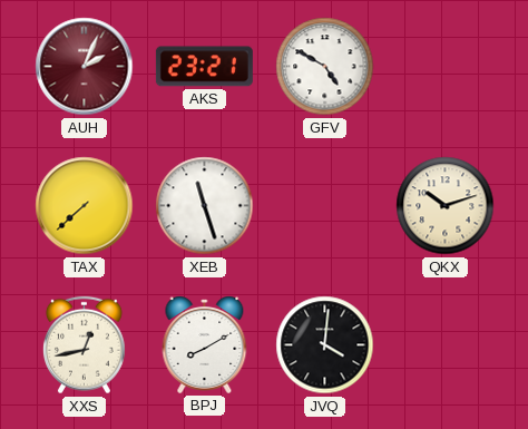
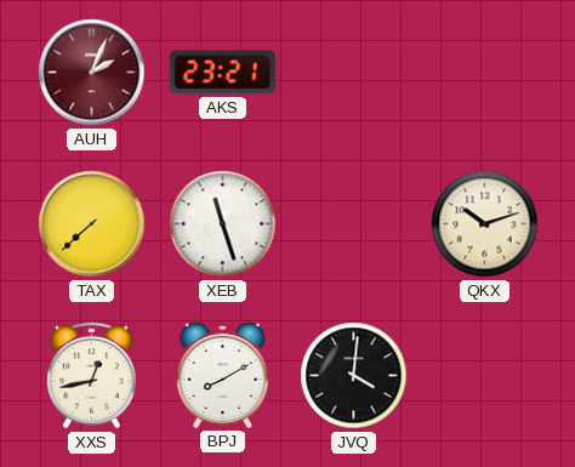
GFV: 4:50 -> none (325, 67)
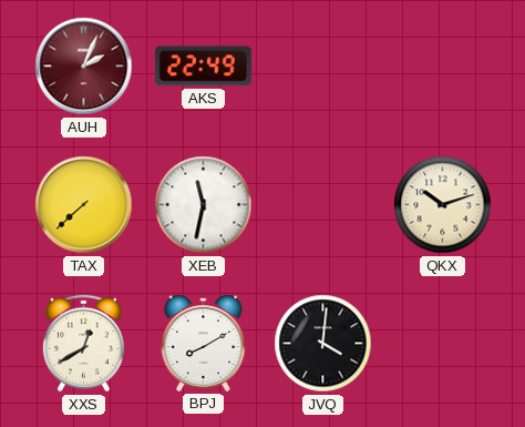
AKS: 23:21 -> 22:49 (203, 67)
XEB: 11:27 -> 11:32 (204, 205)
XXS: 12:43 -> 12:40 (83, 344)
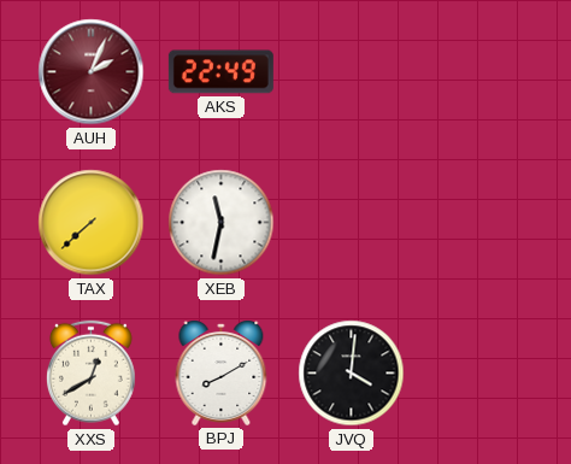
QKX: 10:12 -> none (443, 205)
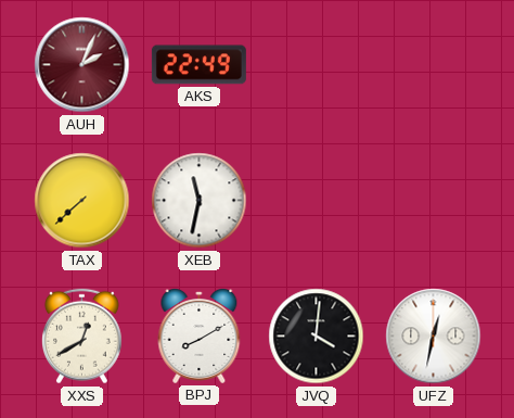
UFZ: none -> 12:32 (434, 337)
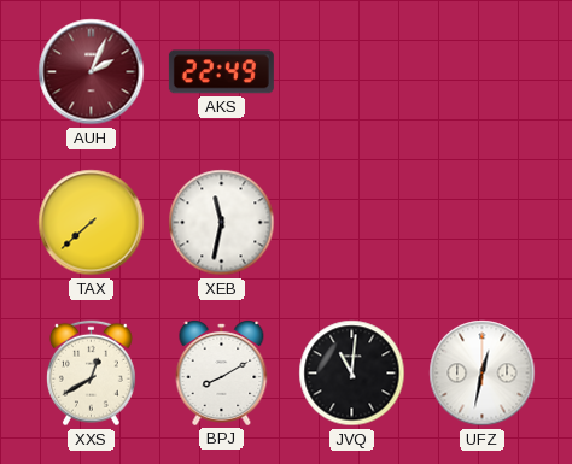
JVQ: 4:01 -> 11:01 (352, 374)
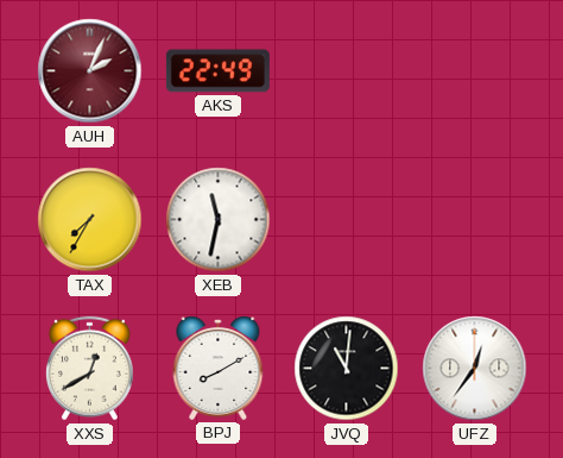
TAX: 7:38 -> 7:35 (90, 220)
UFZ: 12:32 -> 12:36 (475, 369)
